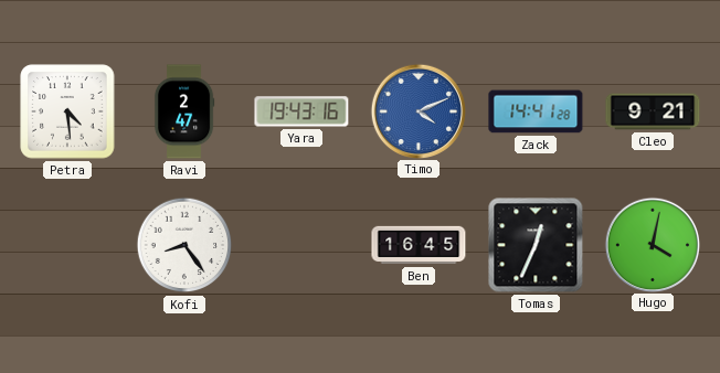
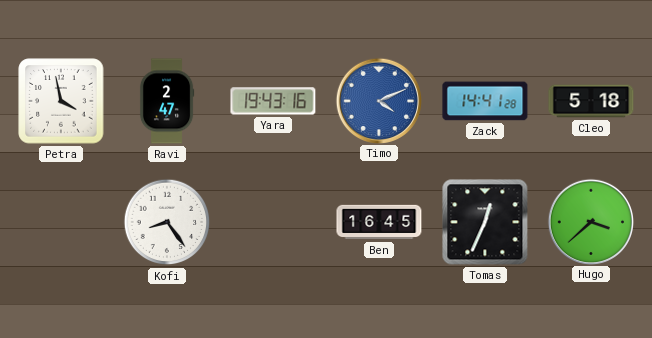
Petra: 4:29 -> 3:58 (61, 101)
Cleo: 9:21 -> 5:18 (591, 101)
Hugo: 4:02 -> 3:38 (590, 221)
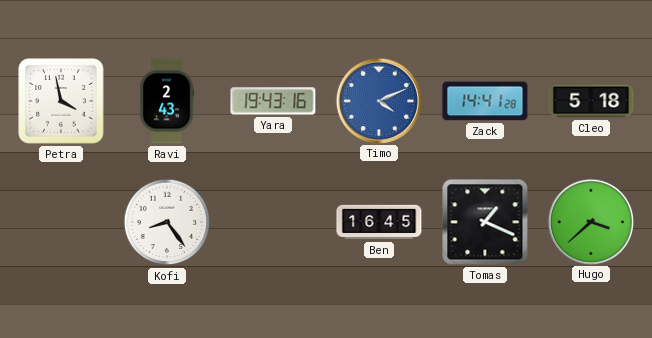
Ravi: 2:47 -> 2:43 (167, 101)
Tomas: 12:34 -> 1:19 (485, 222)
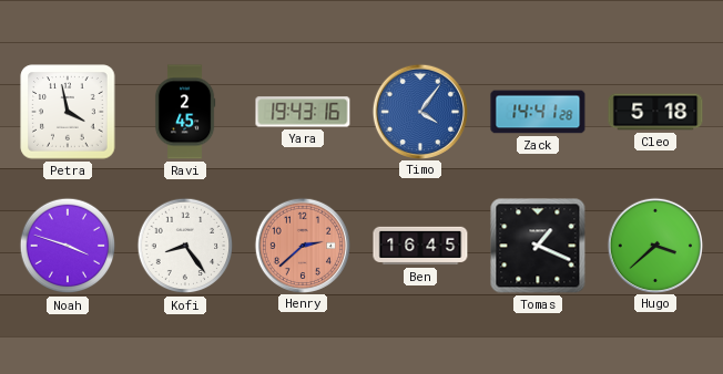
Ravi: 2:43 -> 2:45 (185, 112)
Timo: 4:11 -> 4:06 (419, 111)
Noah: none -> 3:48 (68, 246)
Henry: none -> 2:38 (302, 245)
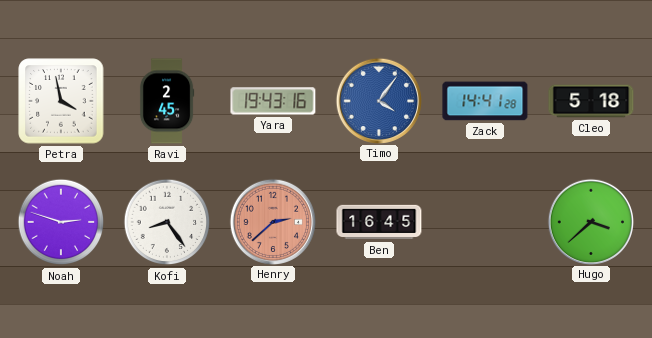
Noah: 3:48 -> 2:48 (61, 222)
Tomas: 1:19 -> none (538, 246)
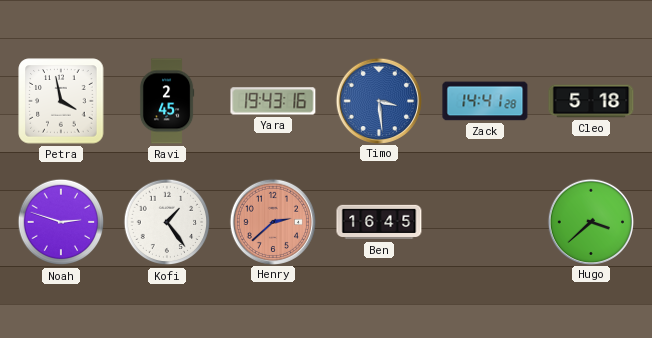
Timo: 4:06 -> 3:29 (378, 100)
Kofi: 8:24 -> 1:24 (167, 222)
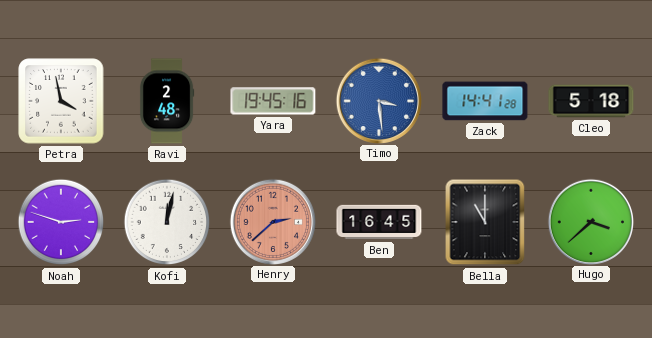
Ravi: 2:45 -> 2:48 (167, 101)
Yara: 19:43 -> 19:45 (273, 101)
Kofi: 1:24 -> 12:02 (167, 222)
Bella: none -> 11:00 (485, 222)
